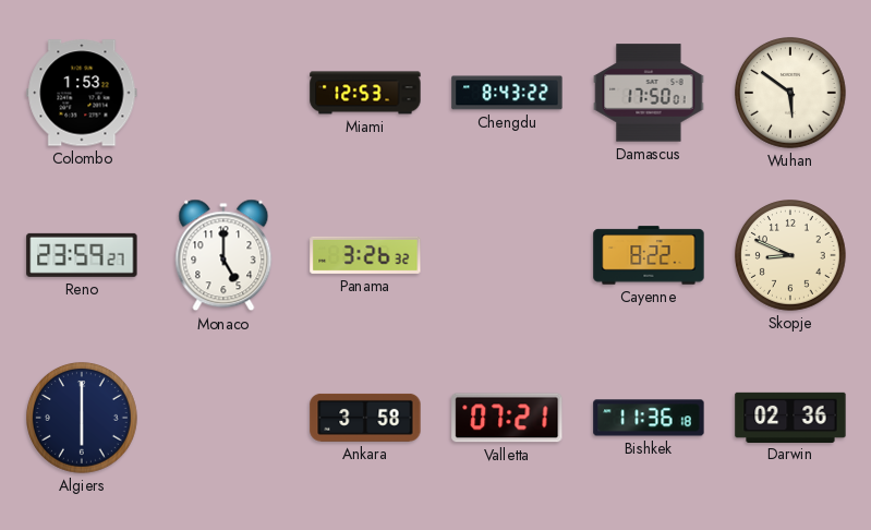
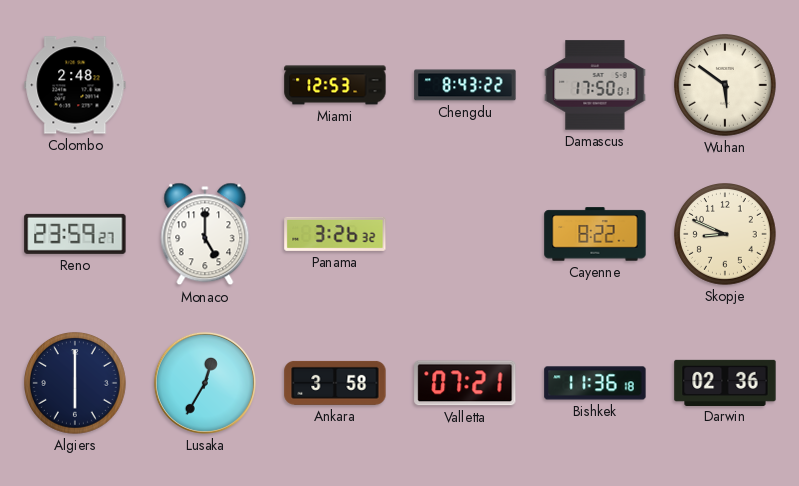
Colombo: 1:53 -> 2:48 (75, 85)
Lusaka: none -> 12:35 (205, 383)
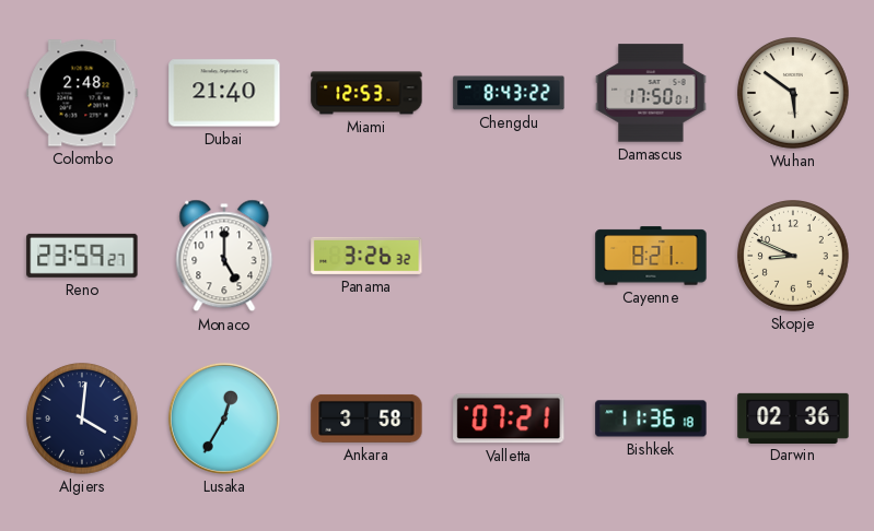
Dubai: none -> 21:40 (224, 93)
Cayenne: 8:22 -> 8:21 (651, 256)
Algiers: 6:00 -> 4:01 (83, 420)
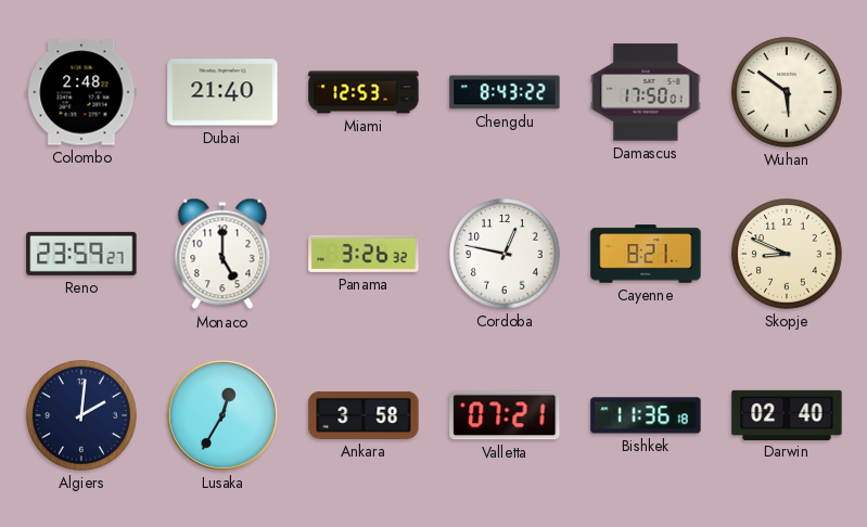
Cordoba: none -> 12:47 (506, 255)
Algiers: 4:01 -> 2:01 (82, 416)
Darwin: 02:36 -> 02:40 (787, 414)
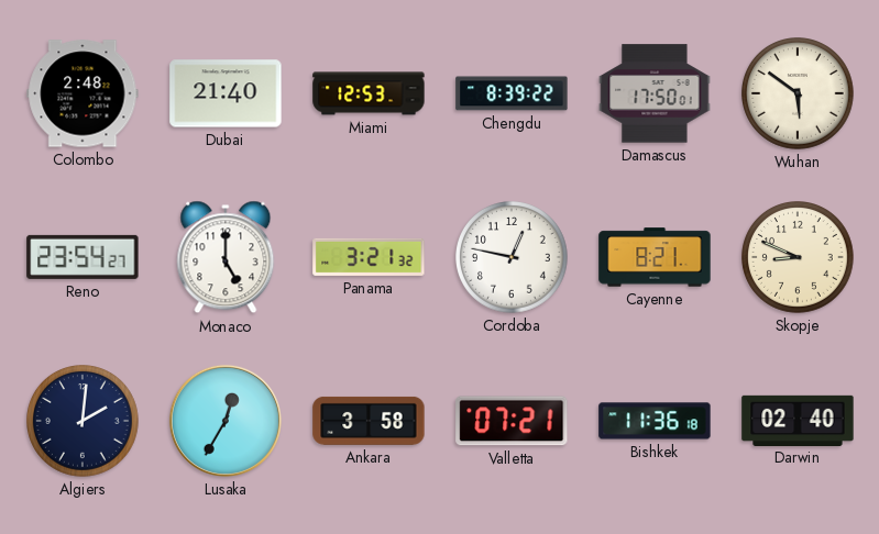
Chengdu: 8:43 -> 8:39 (512, 93)
Reno: 23:59 -> 23:54 (83, 257)
Panama: 3:26 -> 3:21 (369, 257)
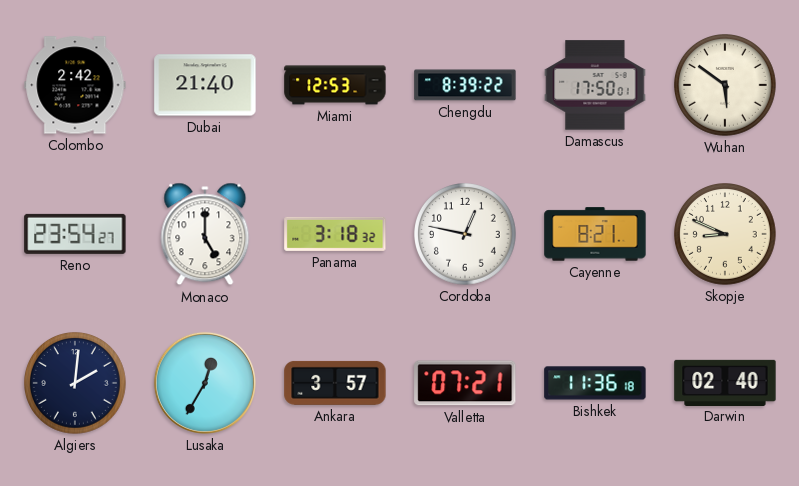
Colombo: 2:48 -> 2:42 (75, 85)
Panama: 3:21 -> 3:18 (335, 234)
Ankara: 3:58 -> 3:57 (335, 383)
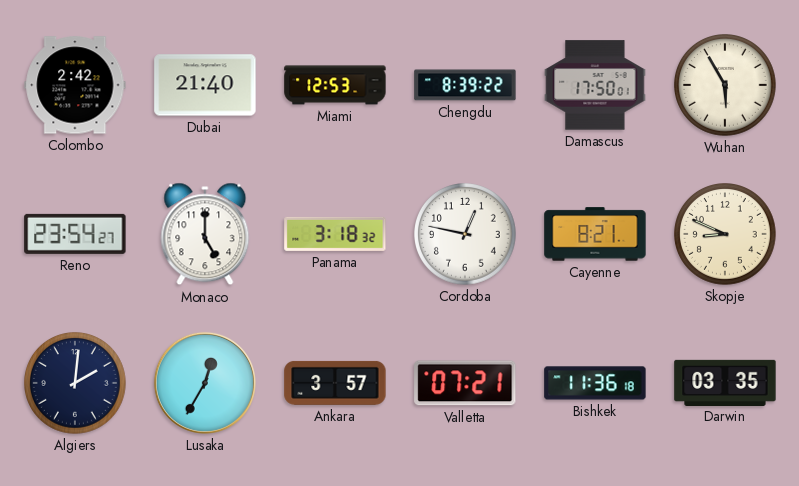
Wuhan: 5:51 -> 5:55 (726, 86)
Darwin: 02:40 -> 03:35 (725, 382)
